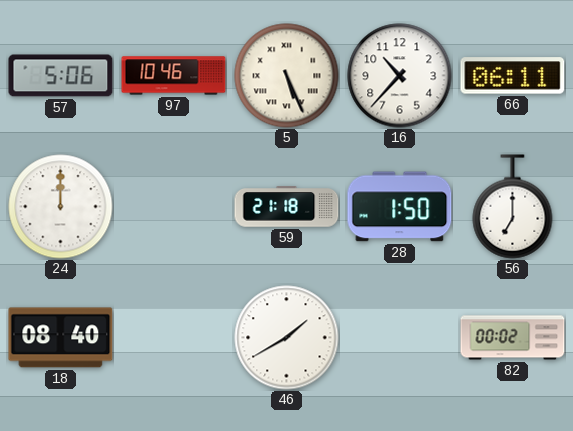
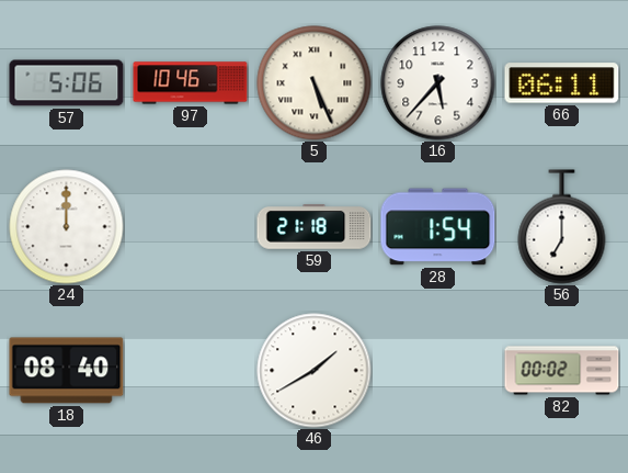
16: 10:37 -> 5:37 (438, 83)
28: 1:50 -> 1:54 (438, 227)
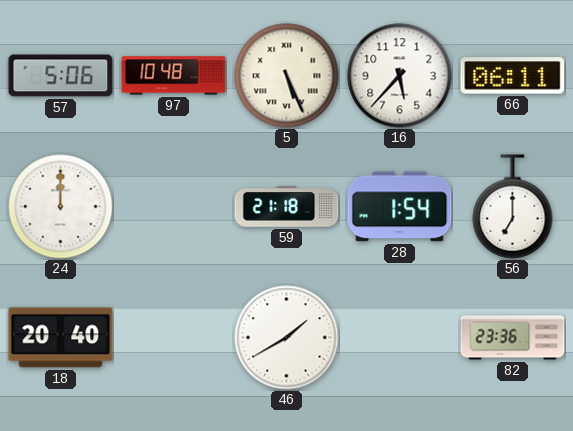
97: 10:46 -> 10:48 (174, 76)
18: 08:40 -> 20:40 (61, 338)
82: 00:02 -> 23:36 (513, 338)
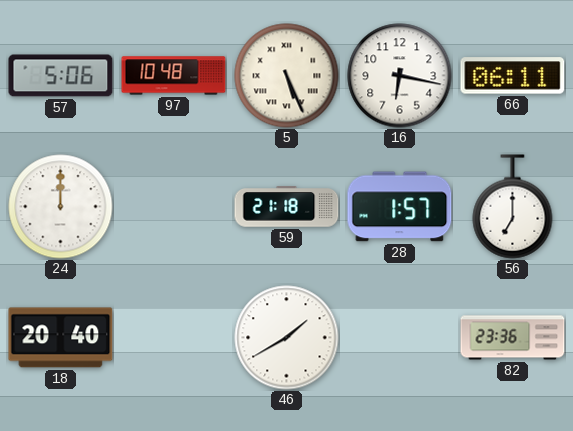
16: 5:37 -> 6:17 (400, 76)
28: 1:54 -> 1:57 (400, 207)
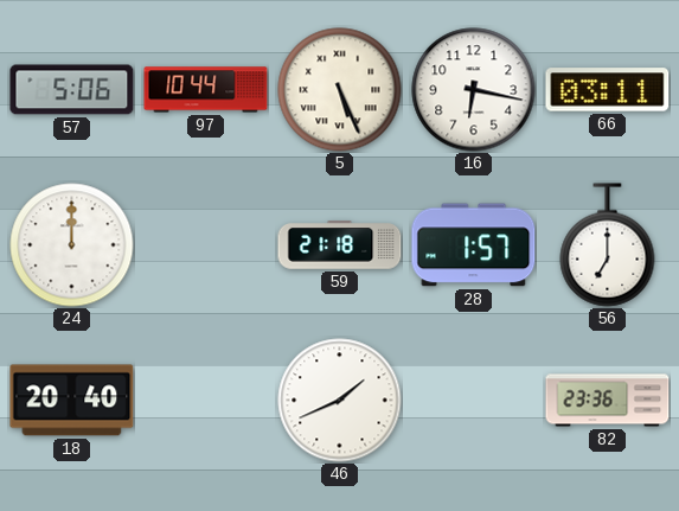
97: 10:48 -> 10:44 (206, 90)
66: 06:11 -> 03:11 (608, 90)
46: 1:40 -> 1:41 (340, 401)
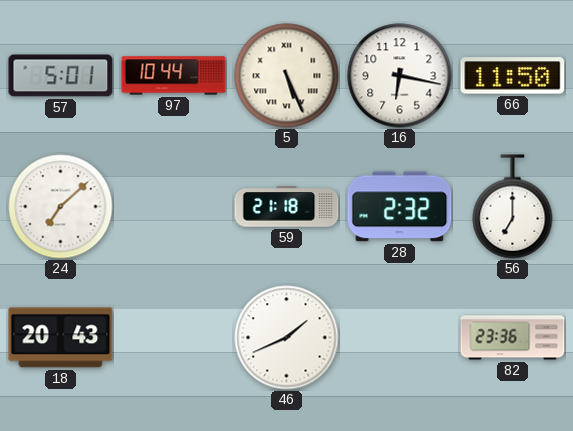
57: 5:06 -> 5:01 (61, 76)
66: 03:11 -> 11:50 (513, 76)
24: 12:00 -> 7:08 (61, 207)
28: 1:57 -> 2:32 (400, 207)
18: 20:40 -> 20:43 (61, 338)
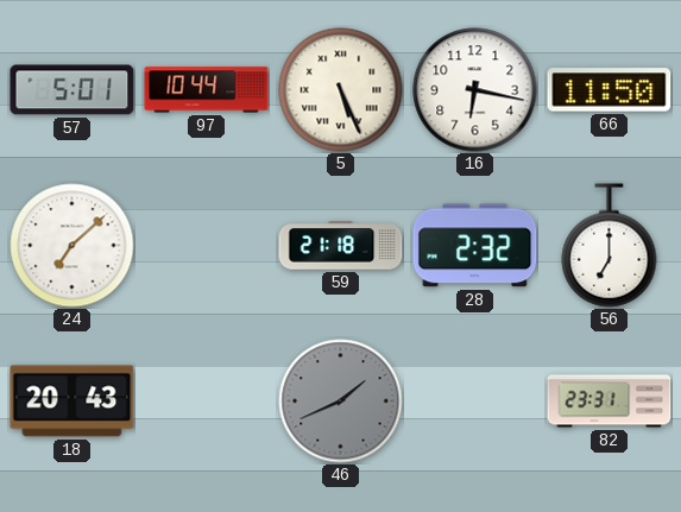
46 dial: white -> grey (341, 402)
82: 23:36 -> 23:31 (610, 402)
